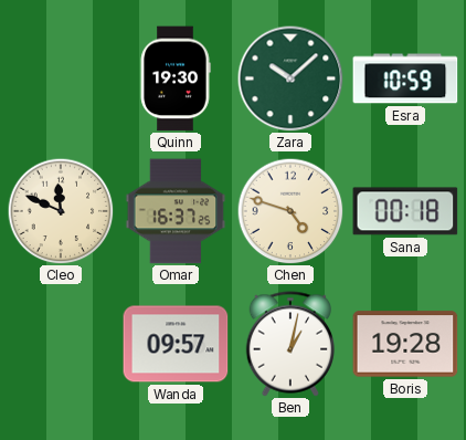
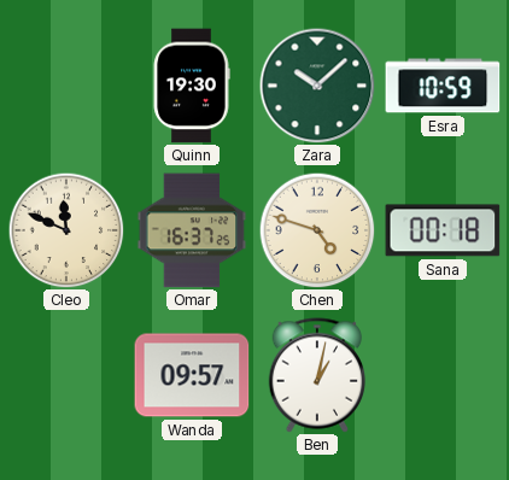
Boris: 19:28 -> none (405, 344)
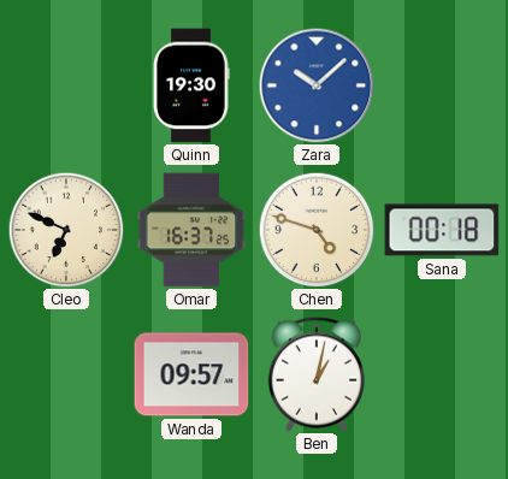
Zara dial: green -> blue (317, 85)
Esra: 10:59 -> none (443, 86)
Cleo: 11:49 -> 6:49 (66, 230)
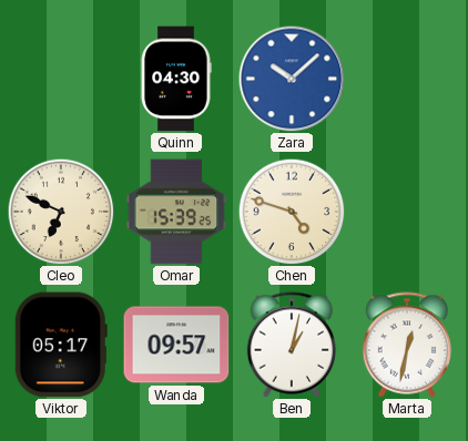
Quinn: 19:30 -> 04:30 (176, 79)
Omar: 16:37 -> 15:39 (176, 212)
Sana: 00:18 -> none (442, 230)
Viktor: none -> 05:17 (61, 345)
Marta: none -> 12:32 (407, 345)
